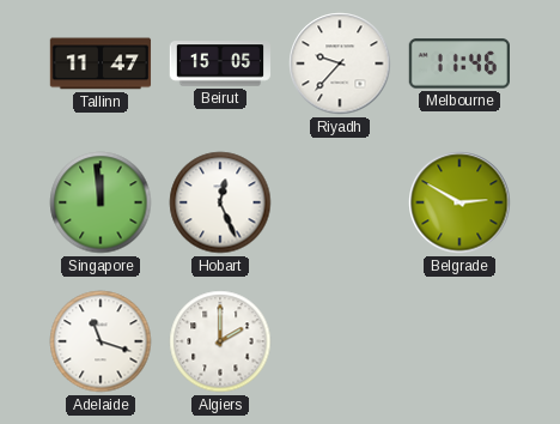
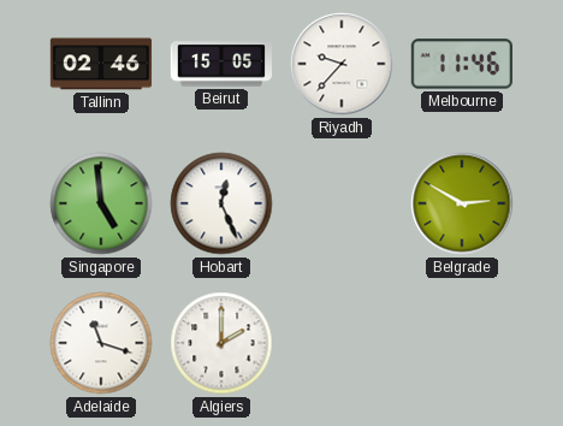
Tallinn: 11:47 -> 02:46 (101, 64)
Singapore: 11:59 -> 4:59 (101, 203)
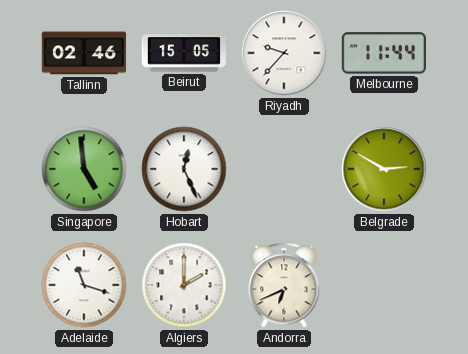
Melbourne: 11:46 -> 11:44 (383, 53)
Andorra: none -> 6:41 (284, 285)
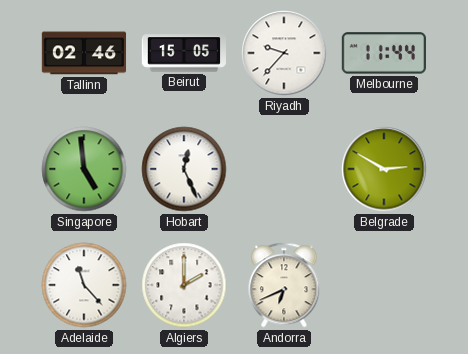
Adelaide: 11:18 -> 11:23 (84, 285)
